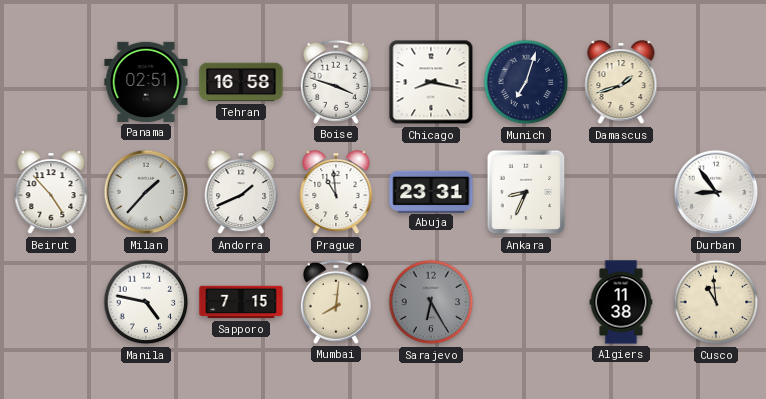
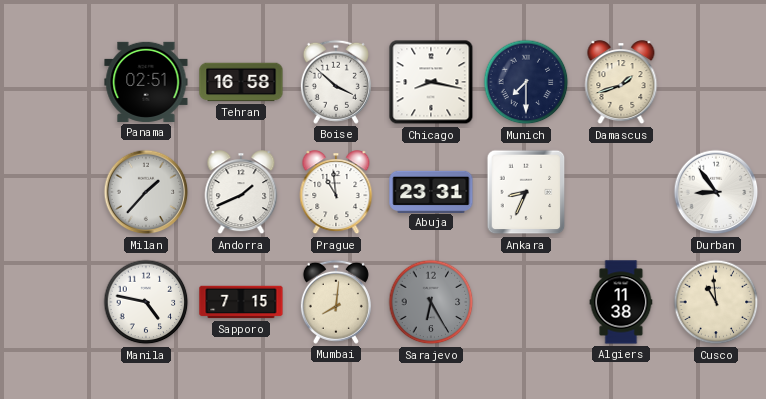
Boise: 3:48 -> 3:52 (336, 82)
Munich: 7:03 -> 7:30 (526, 82)
Beirut: 4:53 -> none (51, 193)
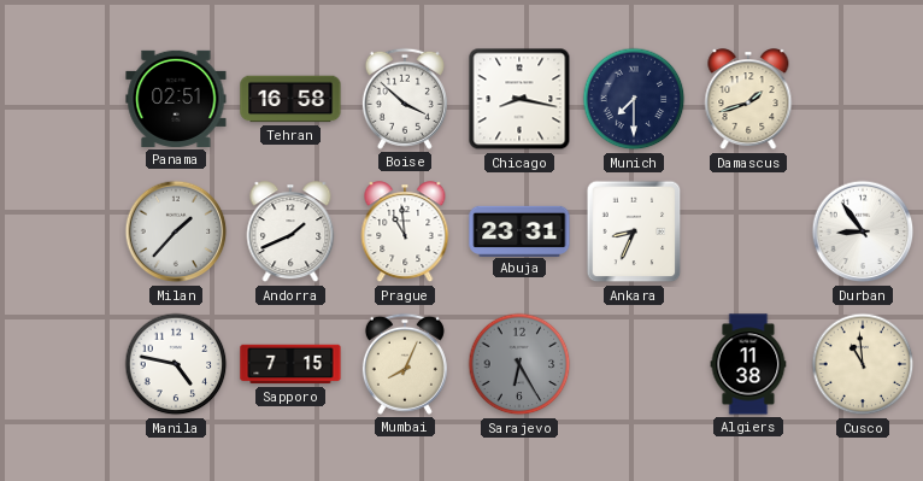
Mumbai: 8:01 -> 8:04 (405, 364)
